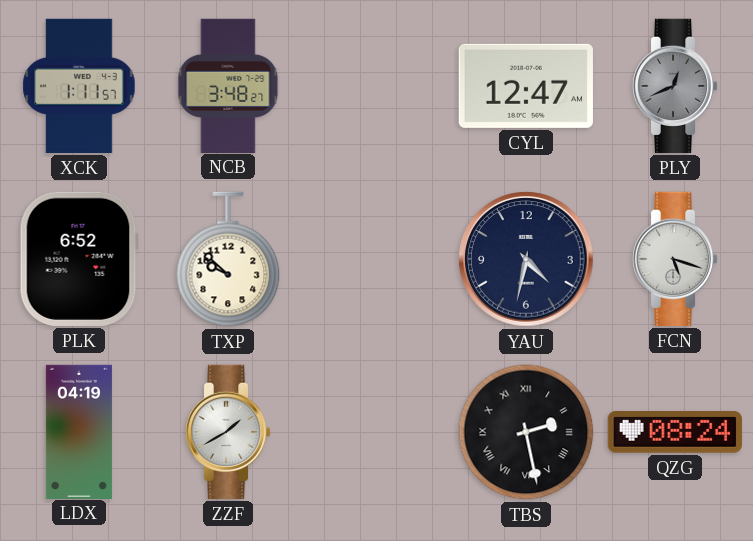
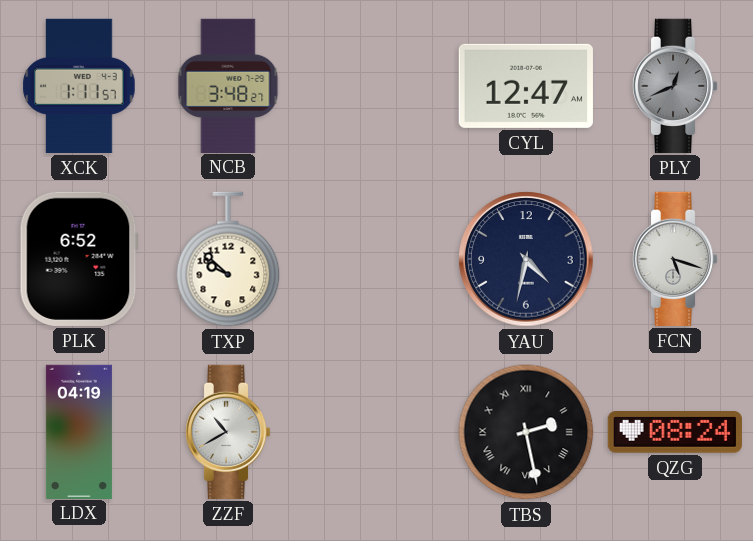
ZZF: 1:40 -> 10:40 (228, 432)
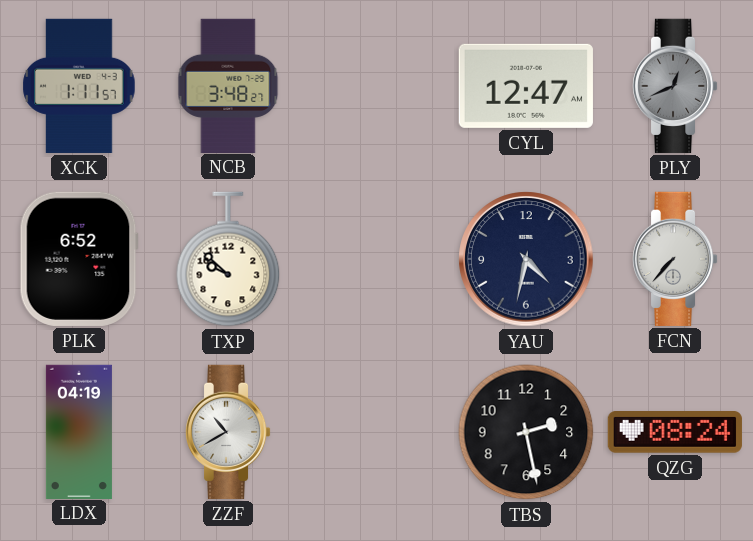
FCN: 5:18 -> 7:37 (675, 259)
TBS numerals: Roman -> Arabic (526, 432)
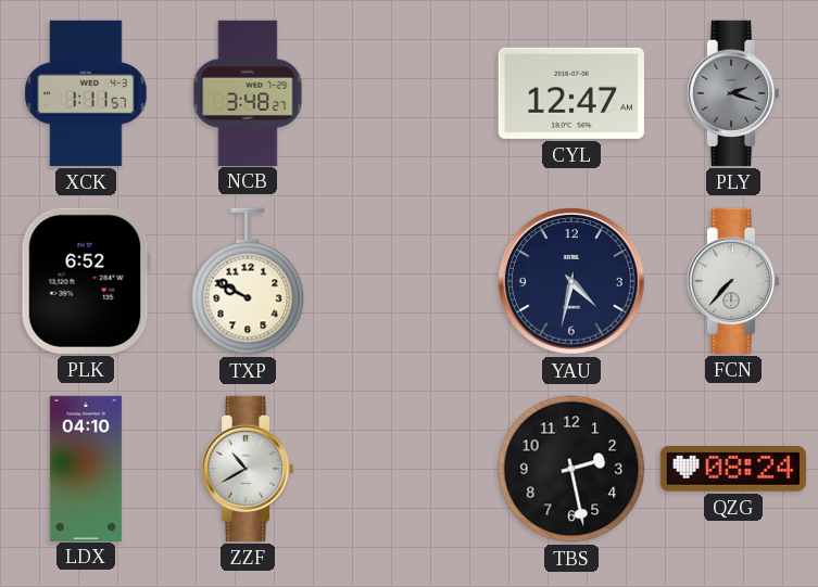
PLY: 12:41 -> 2:18 (733, 93)
TXP: 9:52 -> 9:50 (248, 281)
LDX: 04:19 -> 04:10 (86, 468)
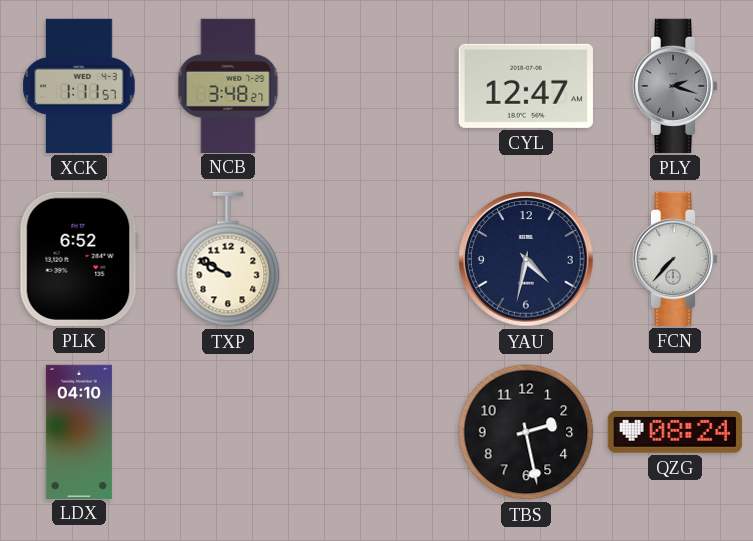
ZZF: 10:40 -> none (248, 469)
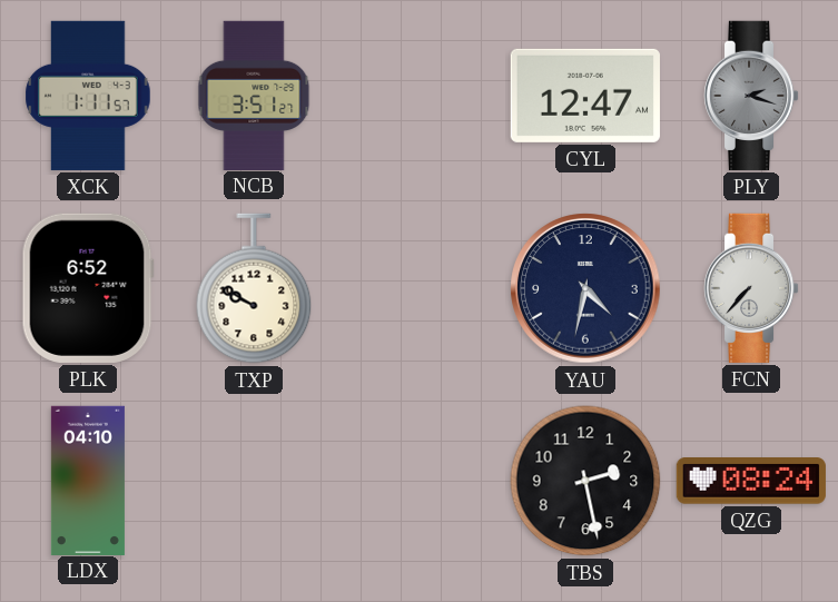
NCB: 3:48 -> 3:51 (254, 95)
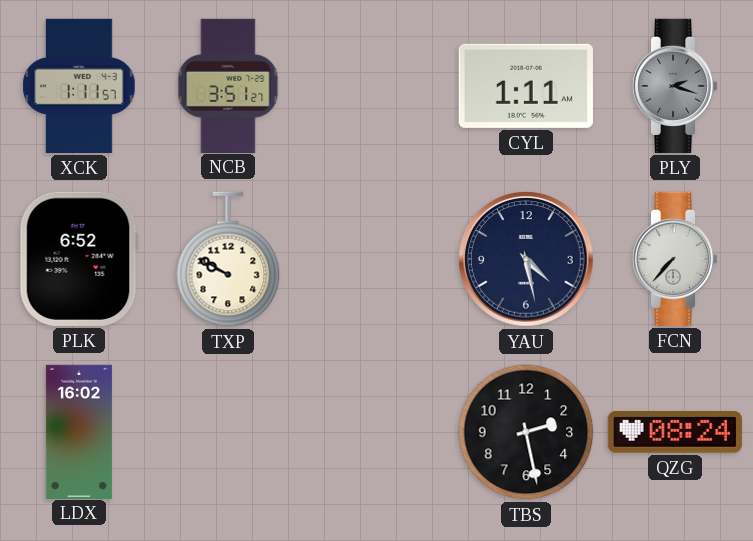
CYL: 12:47 -> 1:11 (526, 86)
YAU: 4:32 -> 4:28 (526, 259)
LDX: 04:10 -> 16:02 (79, 431)
